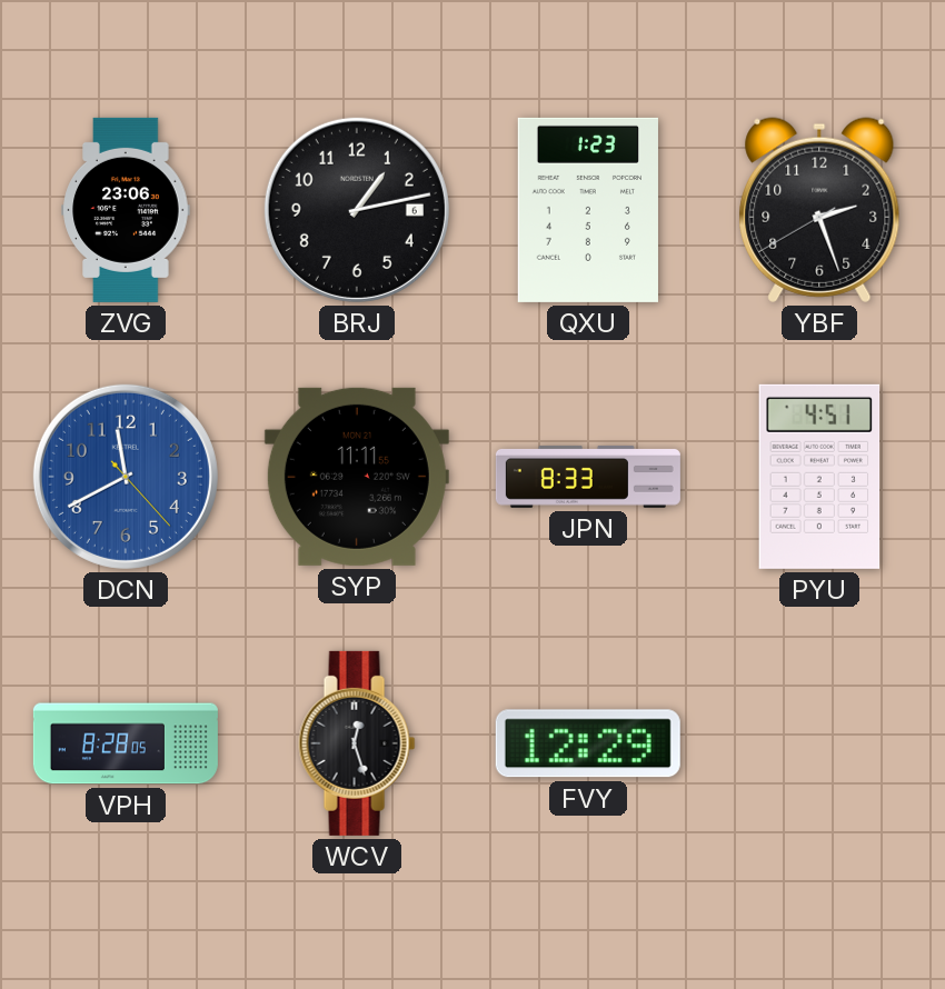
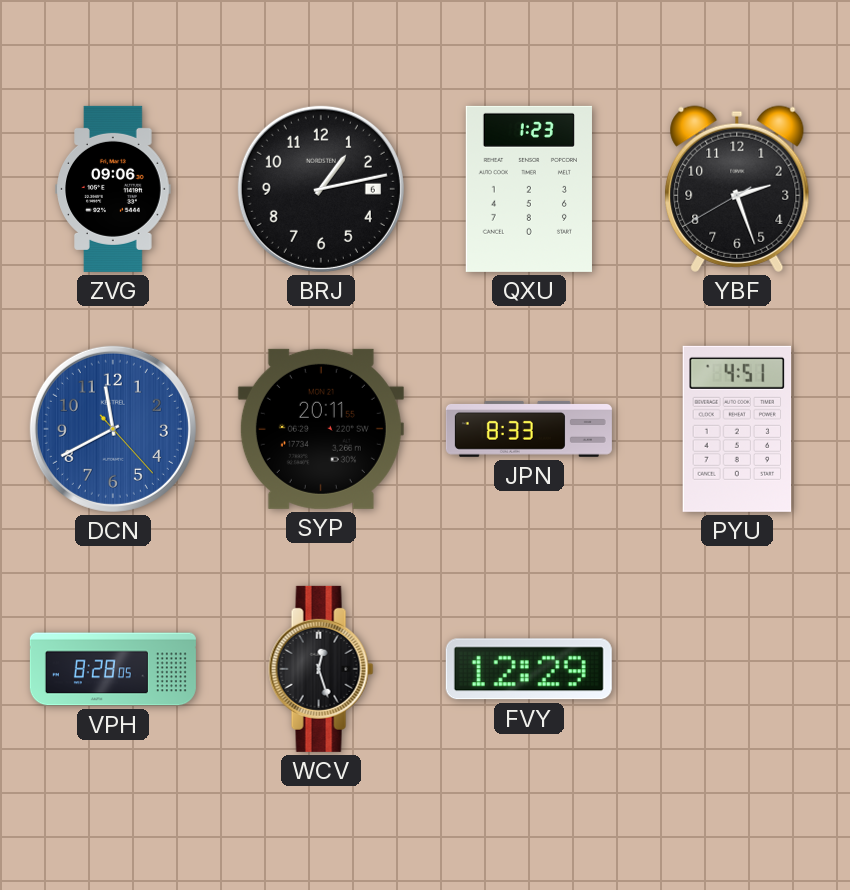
ZVG: 23:06 -> 09:06 (113, 189)
SYP: 11:11 -> 20:11 (321, 429)
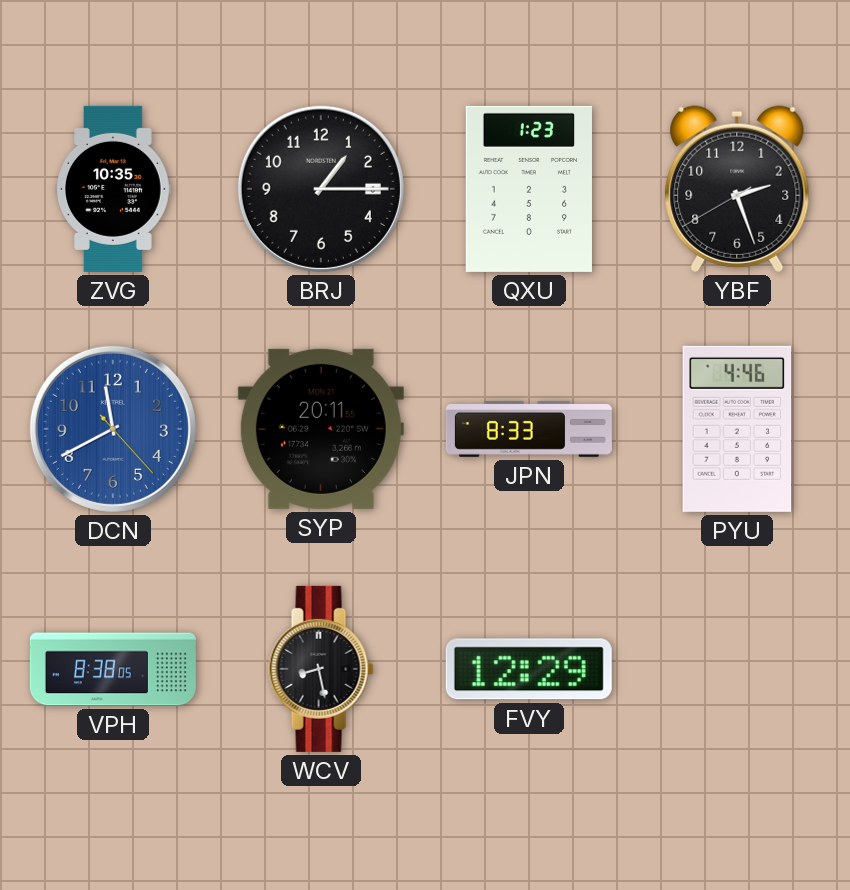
ZVG: 09:06 -> 10:35 (113, 189)
BRJ: 1:13 -> 1:15 (321, 189)
PYU: 4:51 -> 4:46 (737, 429)
VPH: 8:28 -> 8:38 (113, 669)
WCV: 12:27 -> 8:28 (321, 669)
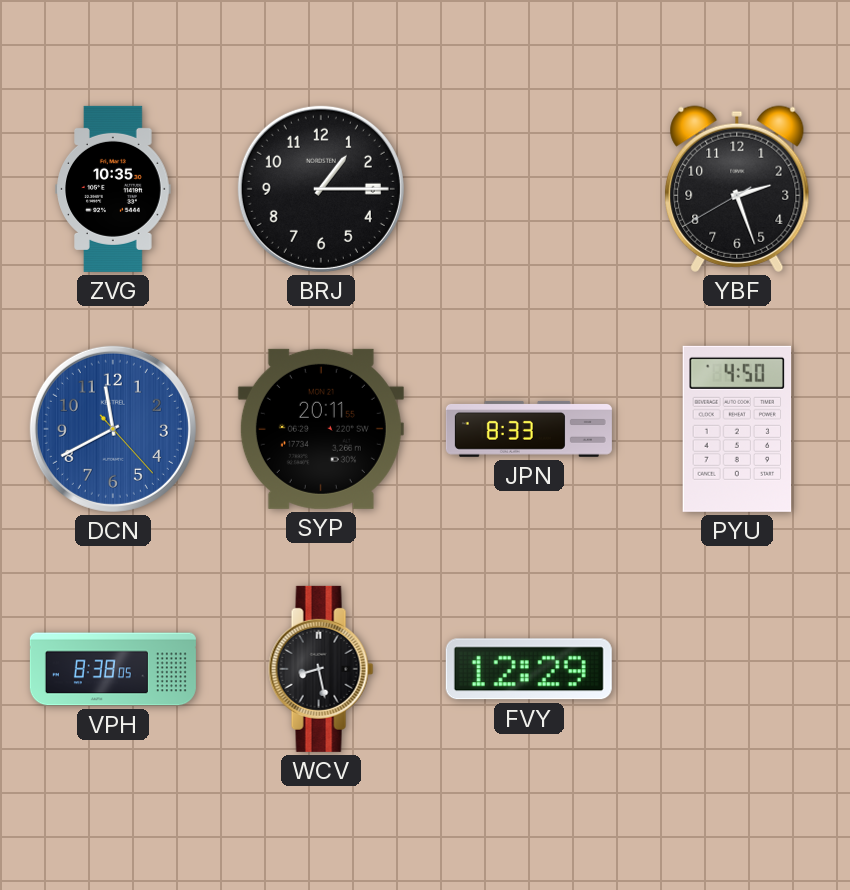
QXU: 1:23 -> none (529, 189)
PYU: 4:46 -> 4:50 (737, 429)
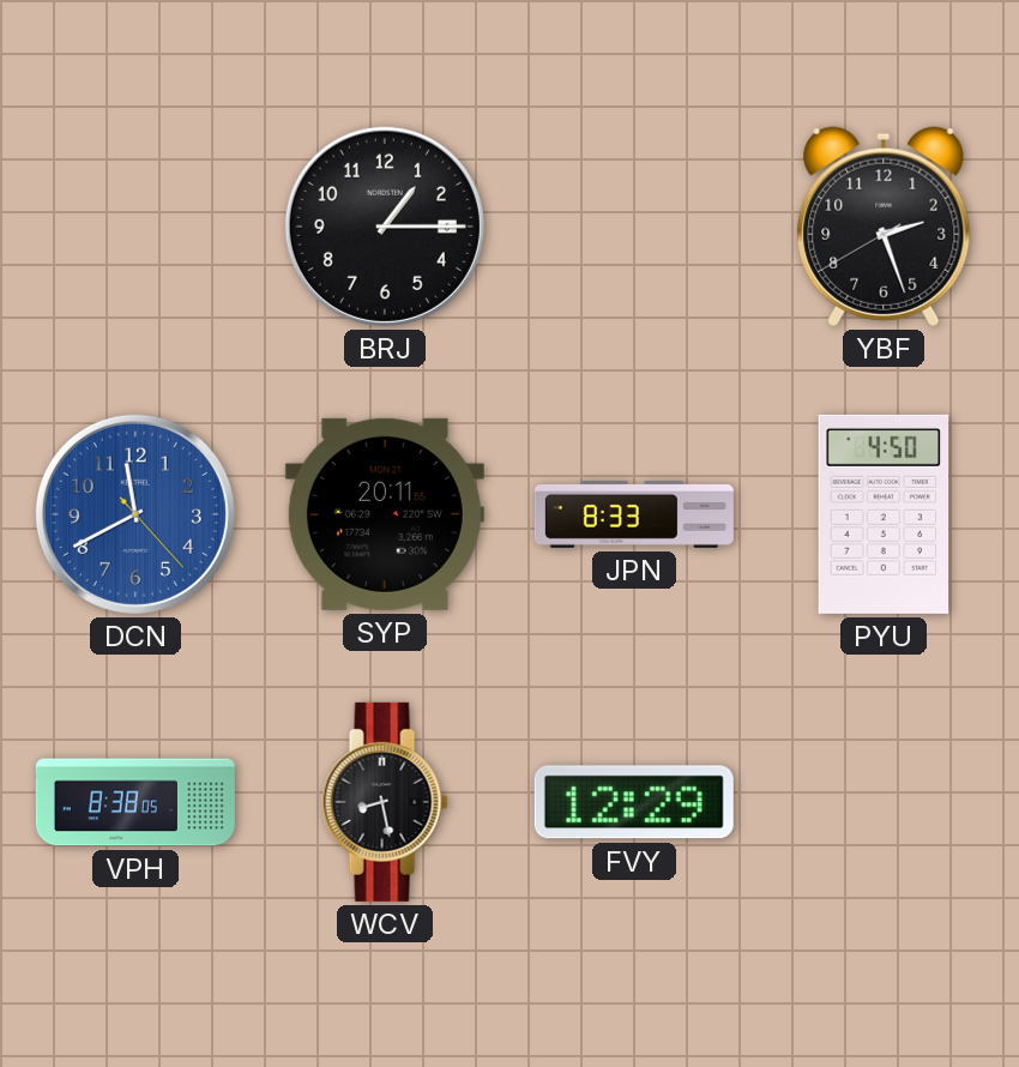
ZVG: 10:35 -> none (113, 189)
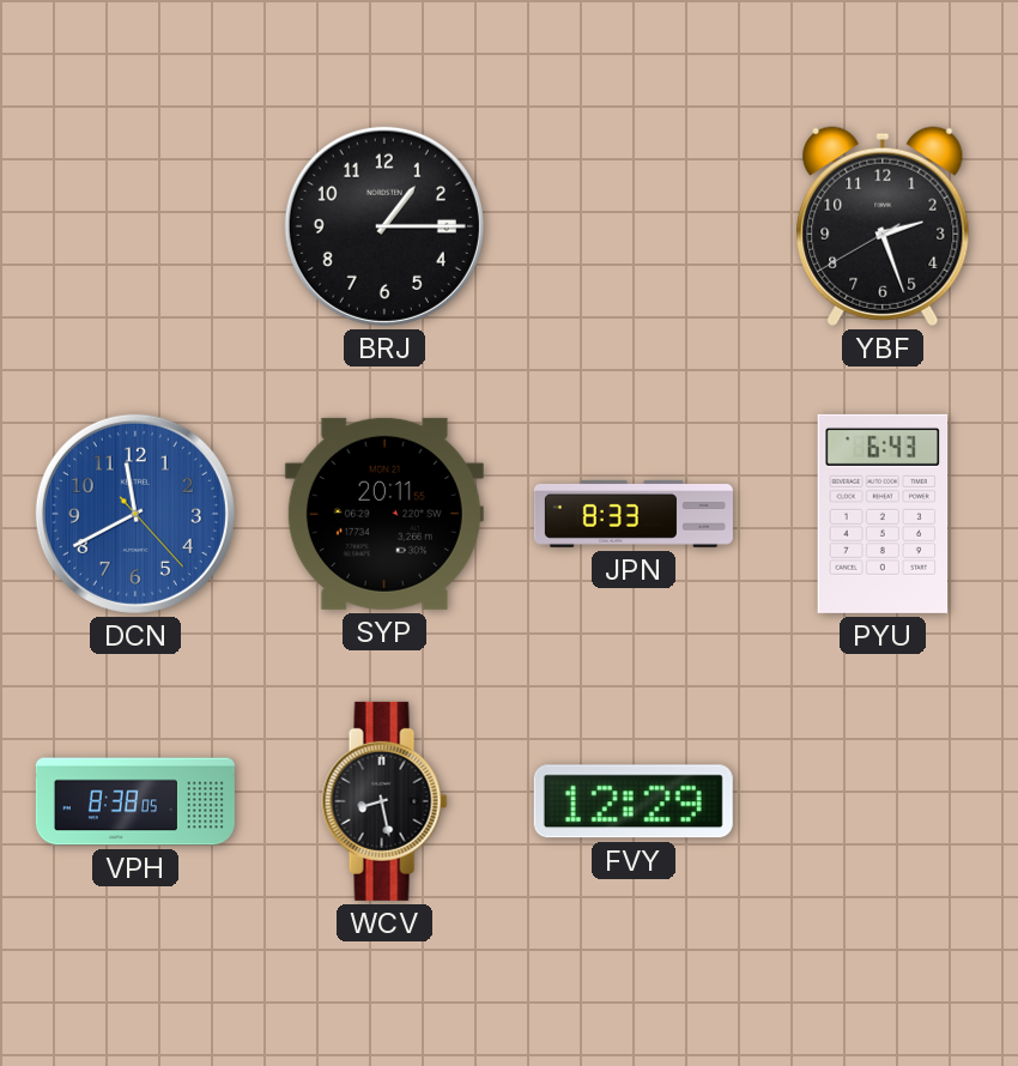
PYU: 4:50 -> 6:43 (883, 514)
